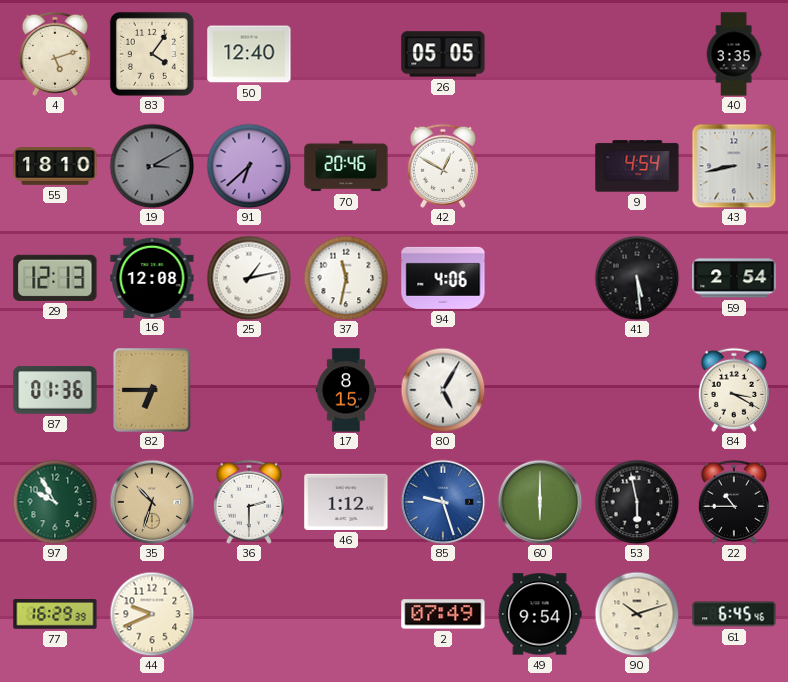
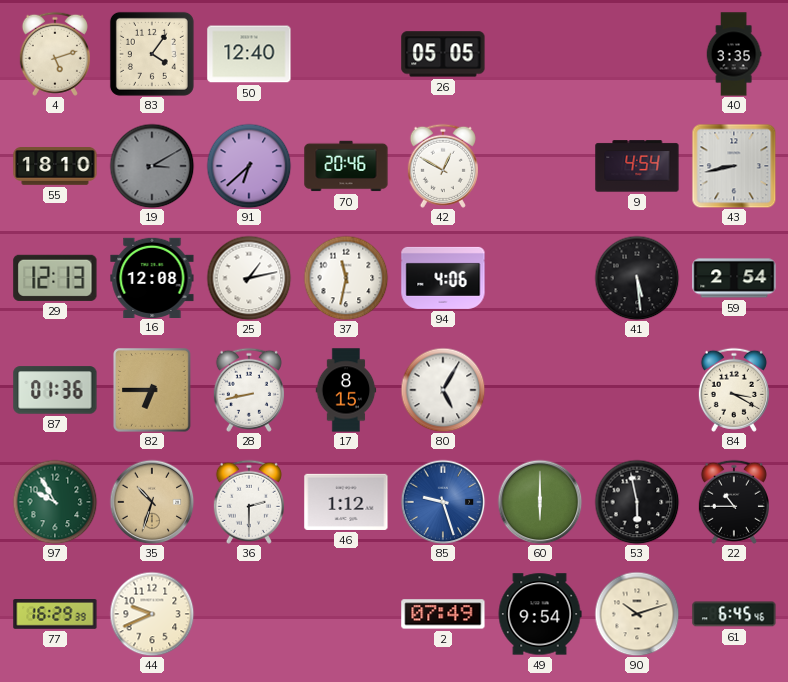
28: none -> 8:43 (249, 390)
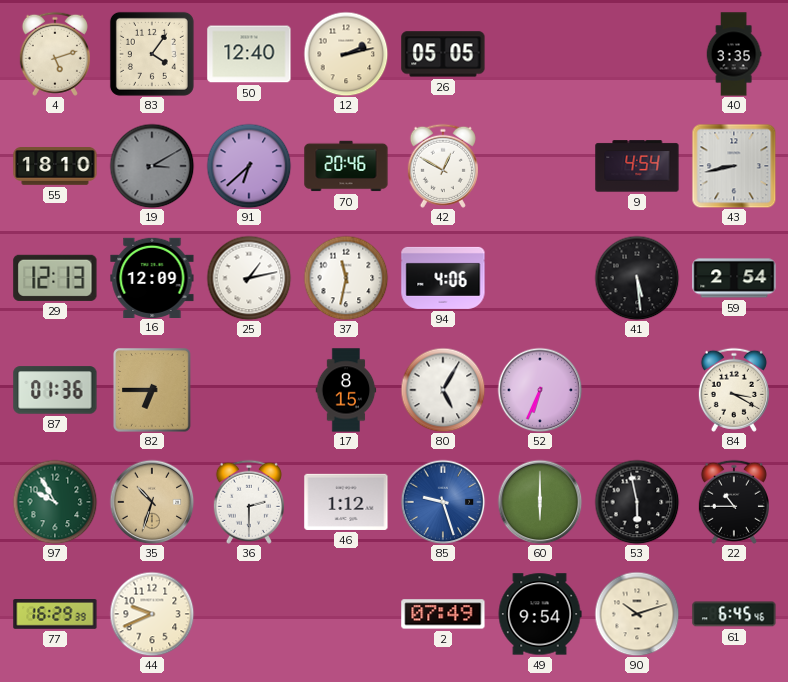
12: none -> 2:13 (346, 54)
16: 12:08 -> 12:09 (152, 277)
28: 8:43 -> none (249, 390)
52: none -> 6:34 (540, 390)
